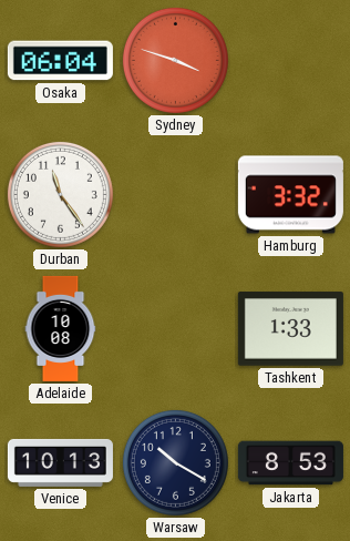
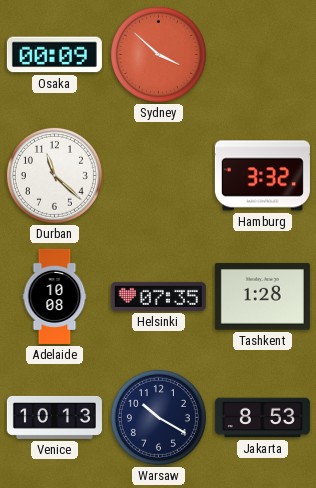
Osaka: 06:04 -> 00:09 (54, 55)
Sydney: 3:48 -> 3:52 (158, 54)
Durban: 11:24 -> 11:22 (54, 175)
Helsinki: none -> 07:35 (158, 296)
Tashkent: 1:33 -> 1:28 (262, 297)
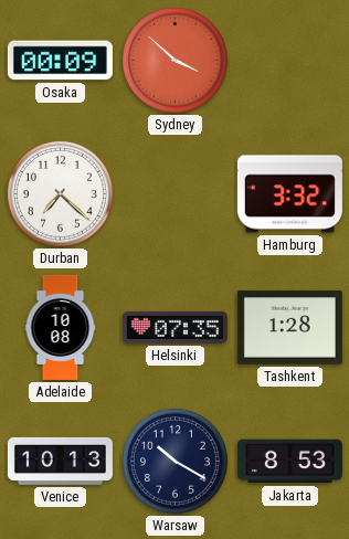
Durban: 11:22 -> 7:22 (60, 193)
